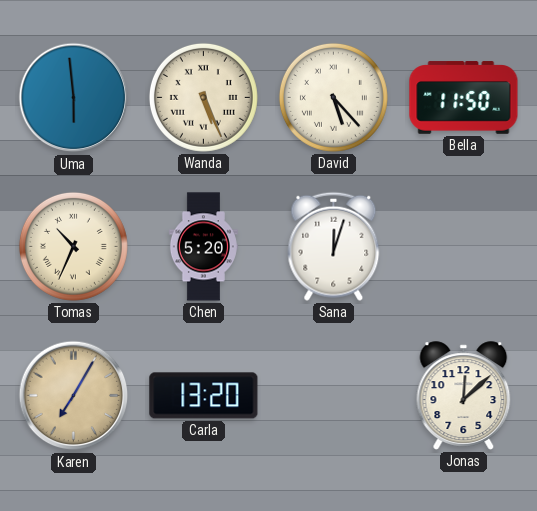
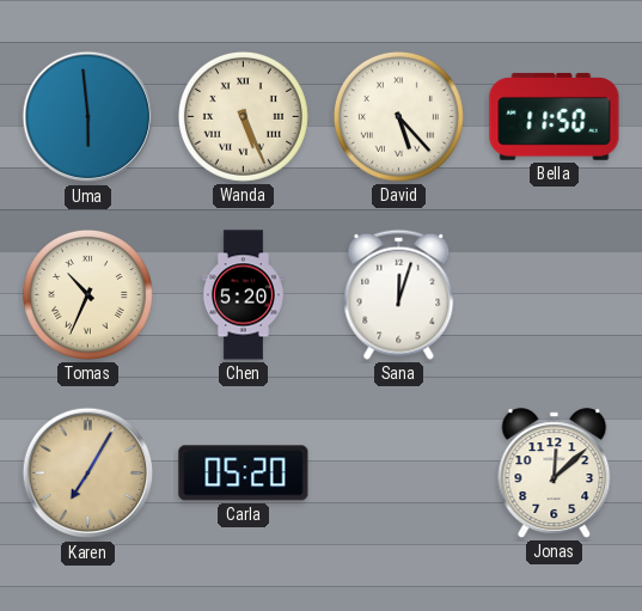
Carla: 13:20 -> 05:20 (244, 473)
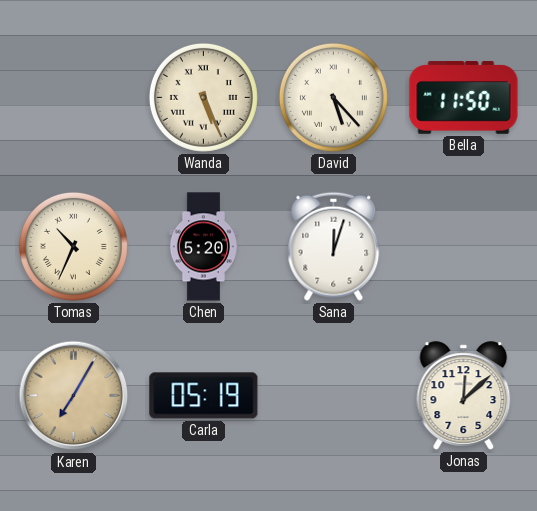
Uma: 5:59 -> none (88, 117)
Carla: 05:20 -> 05:19 (204, 396)
